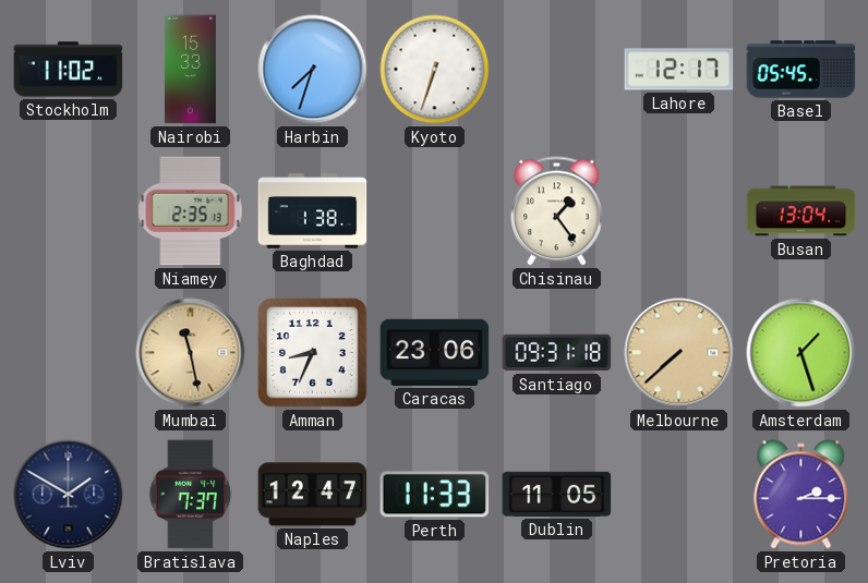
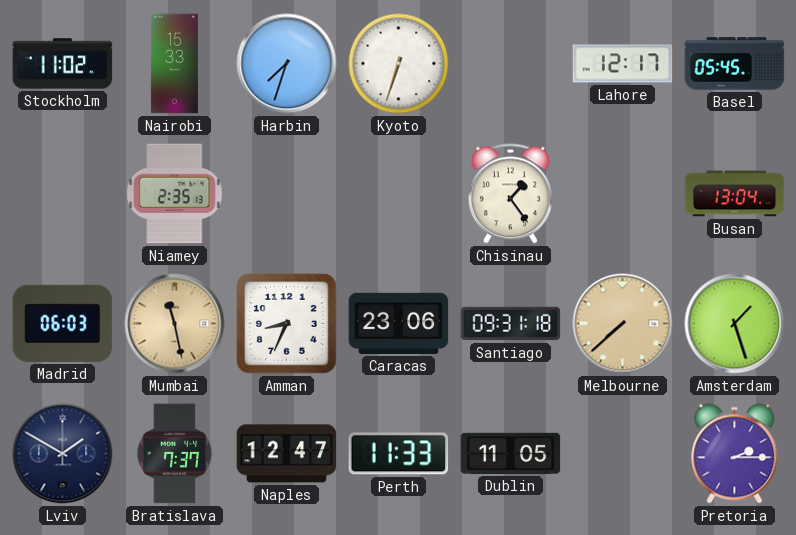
Baghdad: 1:38 -> none (313, 211)
Madrid: none -> 06:03 (63, 323)
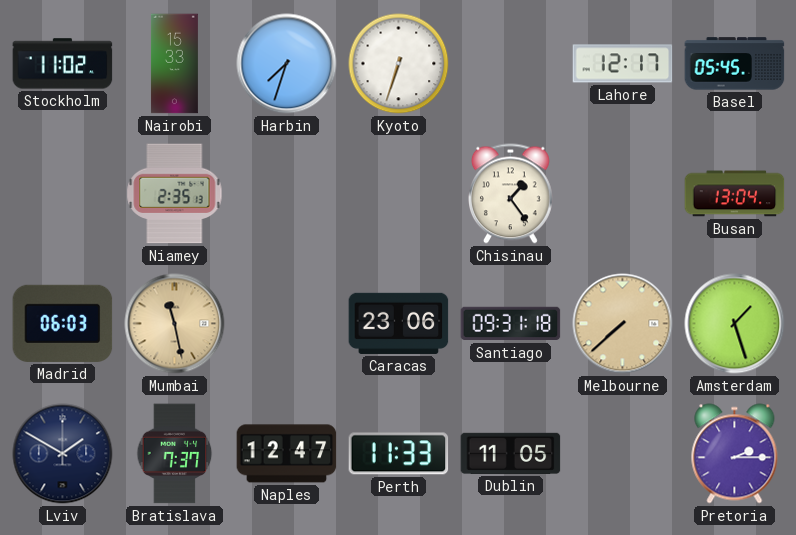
Amman: 8:34 -> none (287, 324)
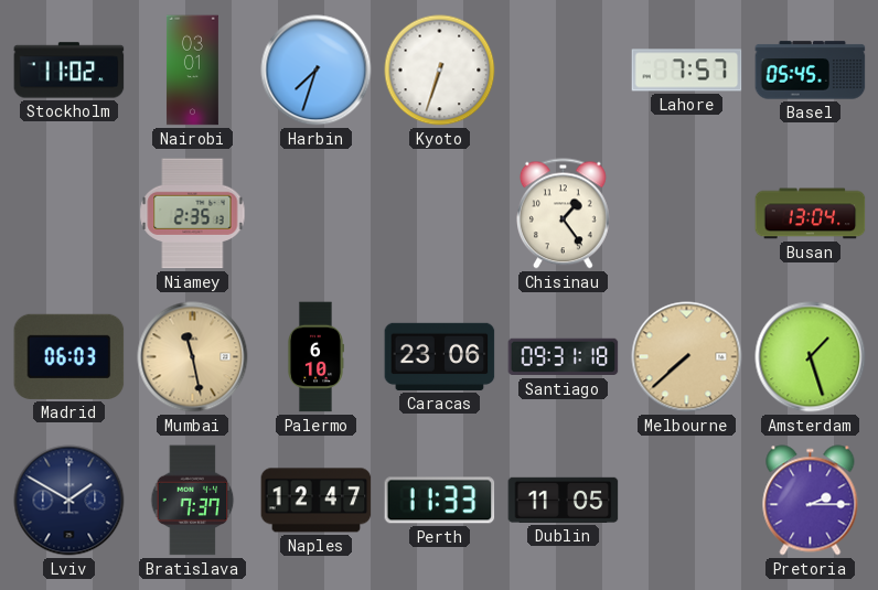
Nairobi: 15:33 -> 03:01 (192, 71)
Lahore: 12:17 -> 7:57 (687, 71)
Palermo: none -> 6:10 (315, 357)
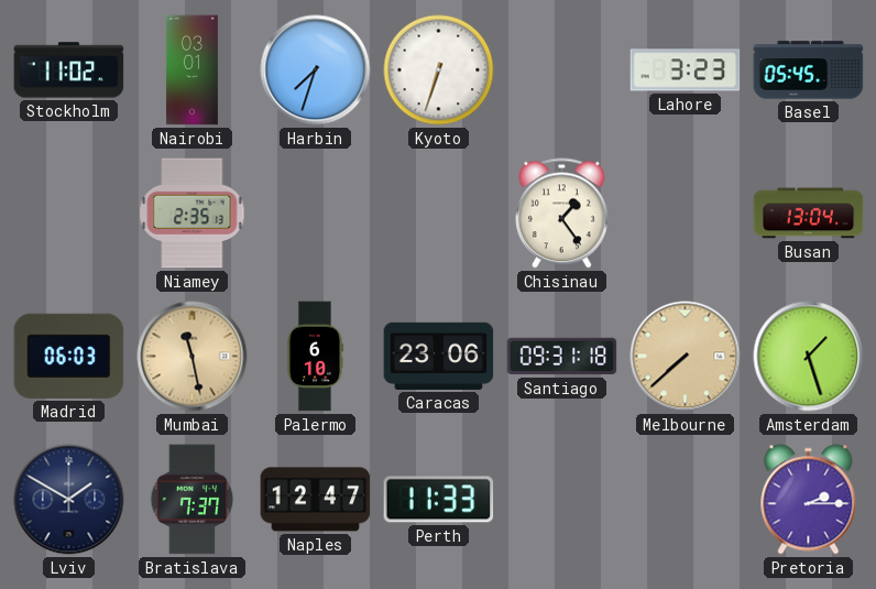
Lahore: 7:57 -> 3:23 (686, 70)
Dublin: 11:05 -> none (564, 500)
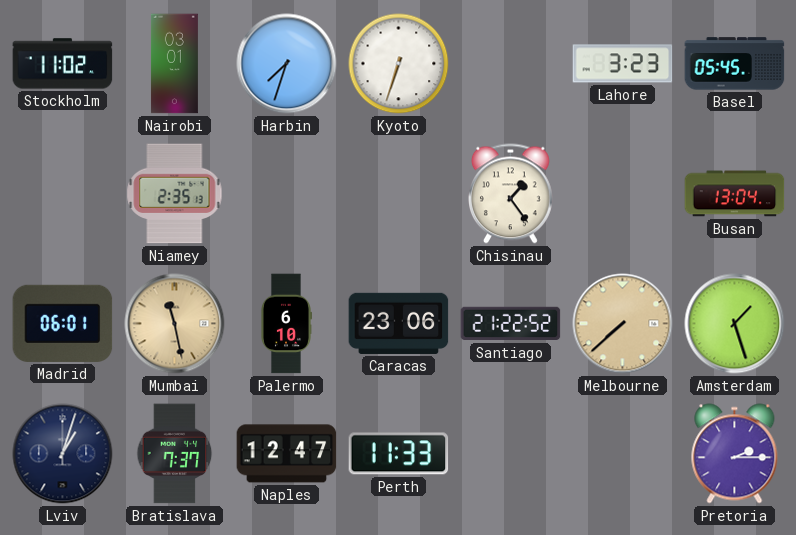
Madrid: 06:03 -> 06:01 (63, 323)
Santiago: 09:31 -> 21:22 (511, 324)
Lviv: 1:50 -> 1:03 (63, 454)
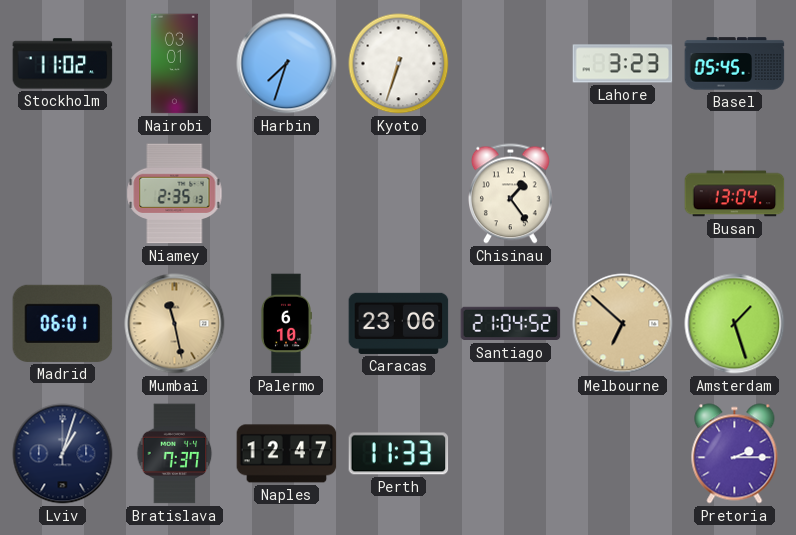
Santiago: 21:22 -> 21:04 (511, 324)
Melbourne: 7:38 -> 6:52 (623, 324)
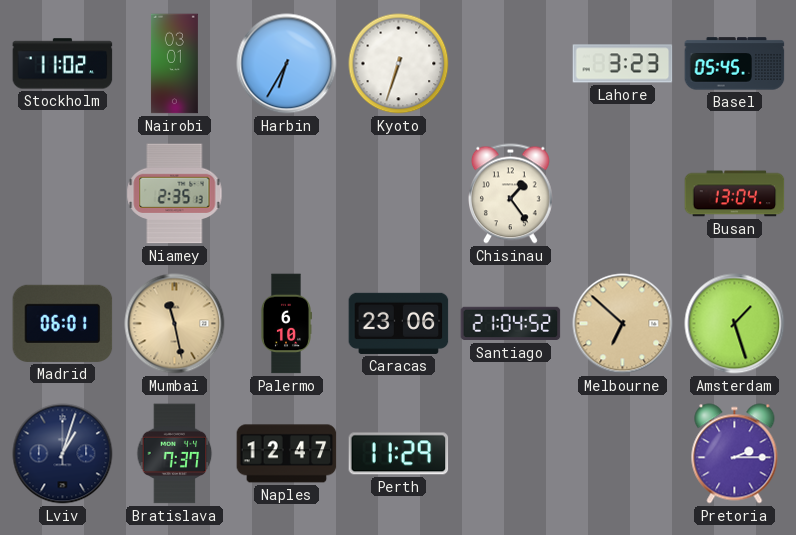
Harbin: 7:33 -> 6:35 (287, 64)
Perth: 11:33 -> 11:29 (399, 454)
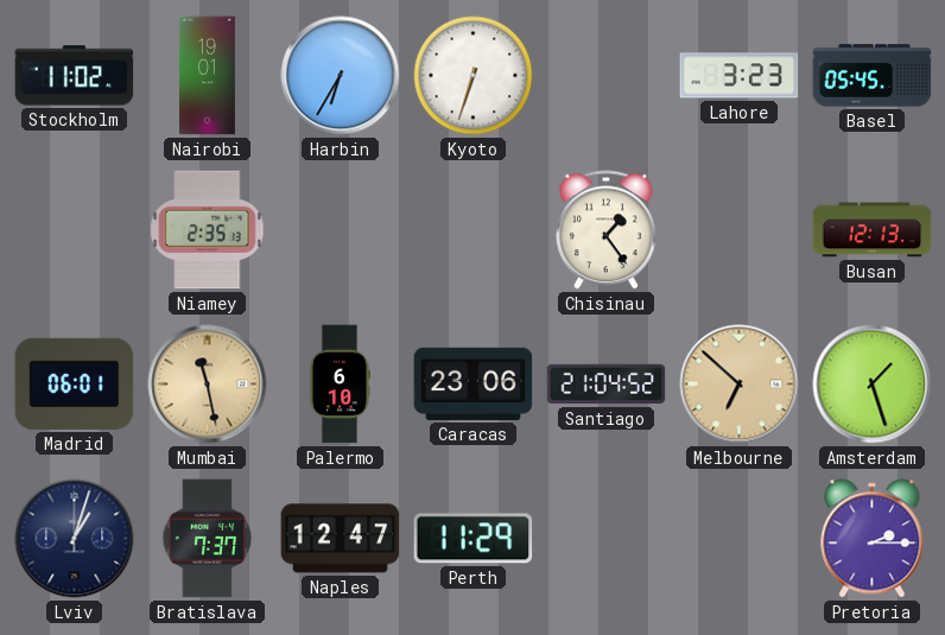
Nairobi: 03:01 -> 19:01 (207, 76)
Busan: 13:04 -> 12:13 (873, 230)
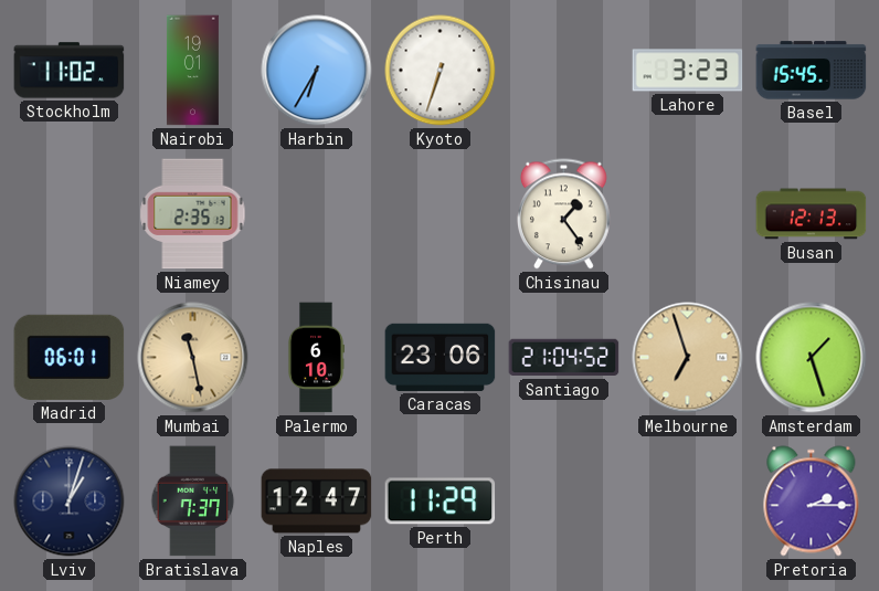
Basel: 05:45 -> 15:45 (812, 71)
Melbourne: 6:52 -> 6:57 (688, 358)
